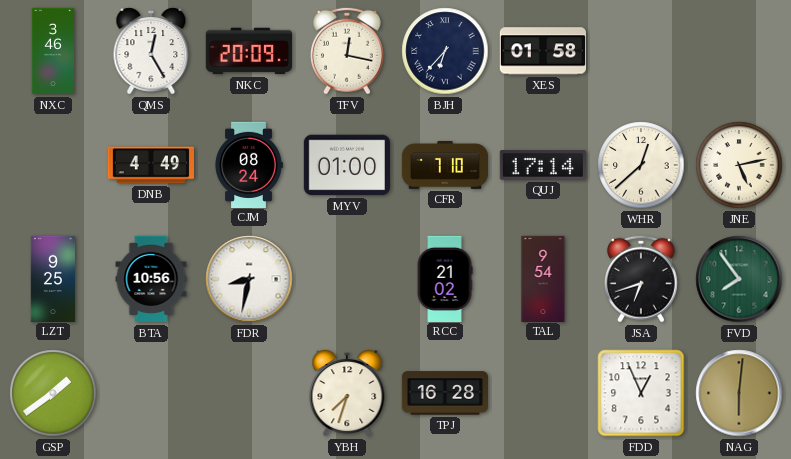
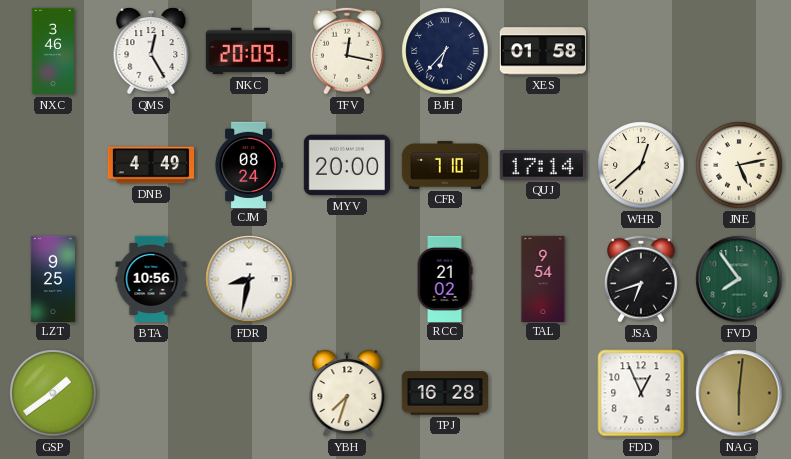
MYV: 01:00 -> 20:00 (346, 165)
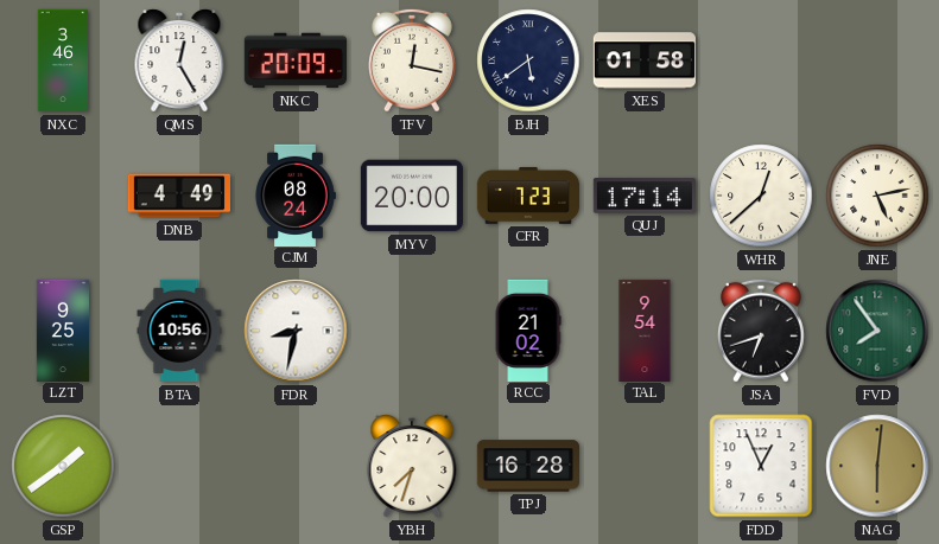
BJH: 6:37 -> 5:39 (528, 60)
CFR: 7:10 -> 7:23 (527, 196)
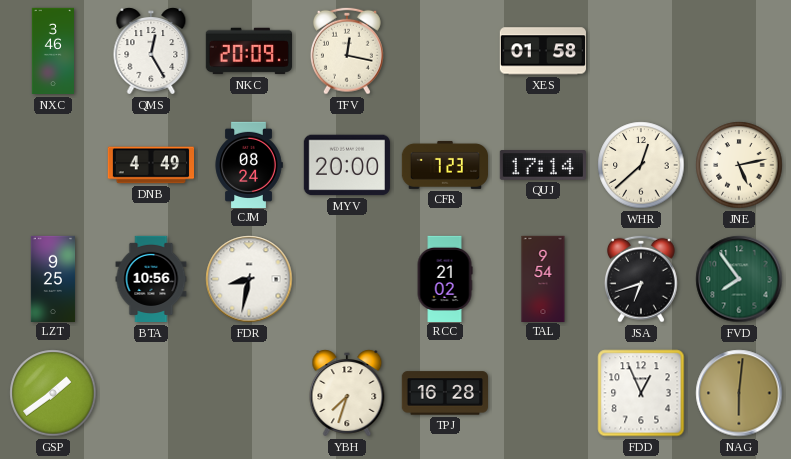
BJH: 5:39 -> none (528, 60)
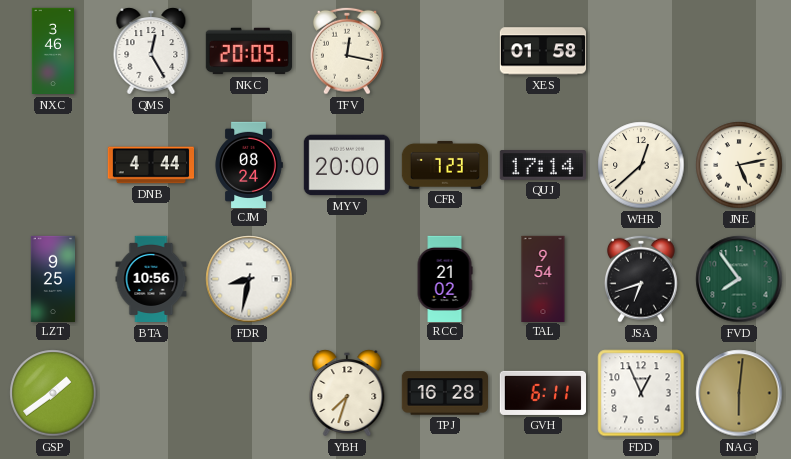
DNB: 4:49 -> 4:44 (150, 165)
GVH: none -> 6:11 (542, 393)
